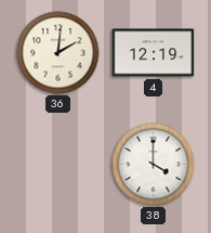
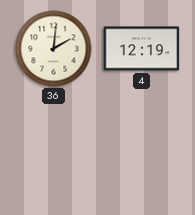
38: 4:00 -> none (154, 165)
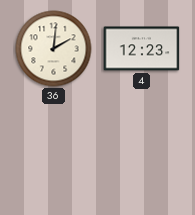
4: 12:19 -> 12:23 (142, 49)
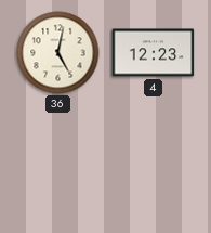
36: 2:01 -> 5:02 (58, 53)
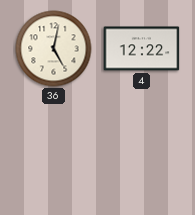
4: 12:23 -> 12:22 (142, 49)
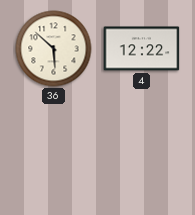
36: 5:02 -> 5:52 (54, 49)
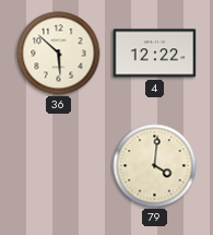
79: none -> 4:01 (155, 166)
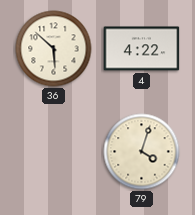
4: 12:22 -> 4:22 (142, 49)
79: 4:01 -> 4:03 (142, 152)
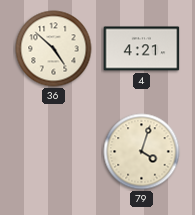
36: 5:52 -> 4:52 (54, 49)
4: 4:22 -> 4:21 (142, 49)
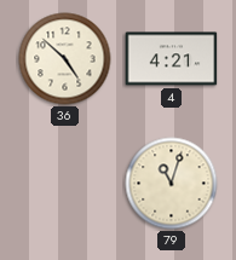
79: 4:03 -> 11:03 (172, 184)
